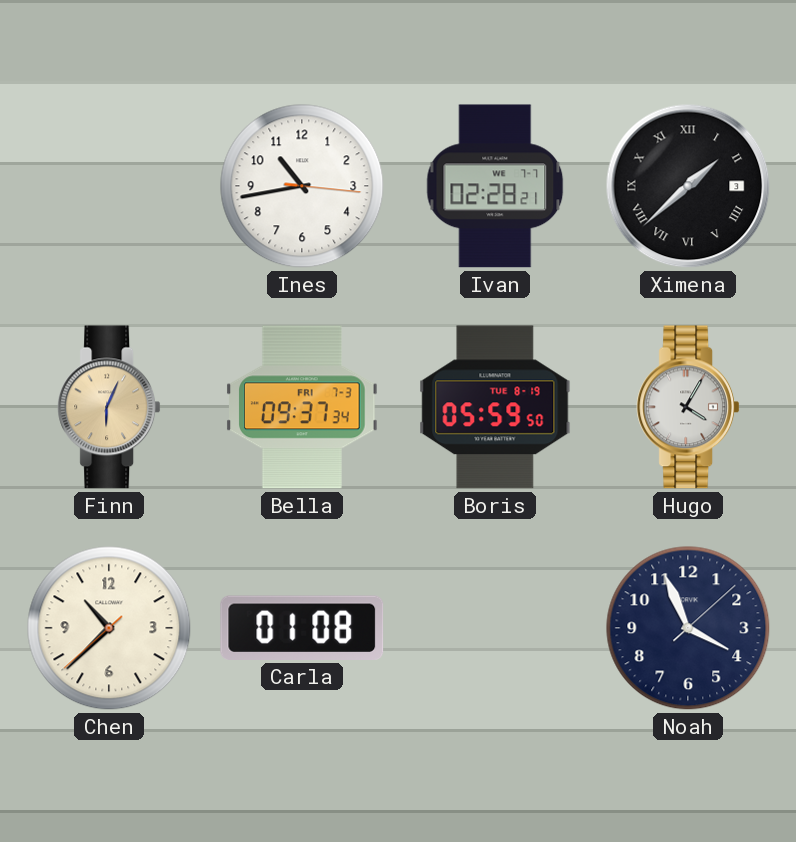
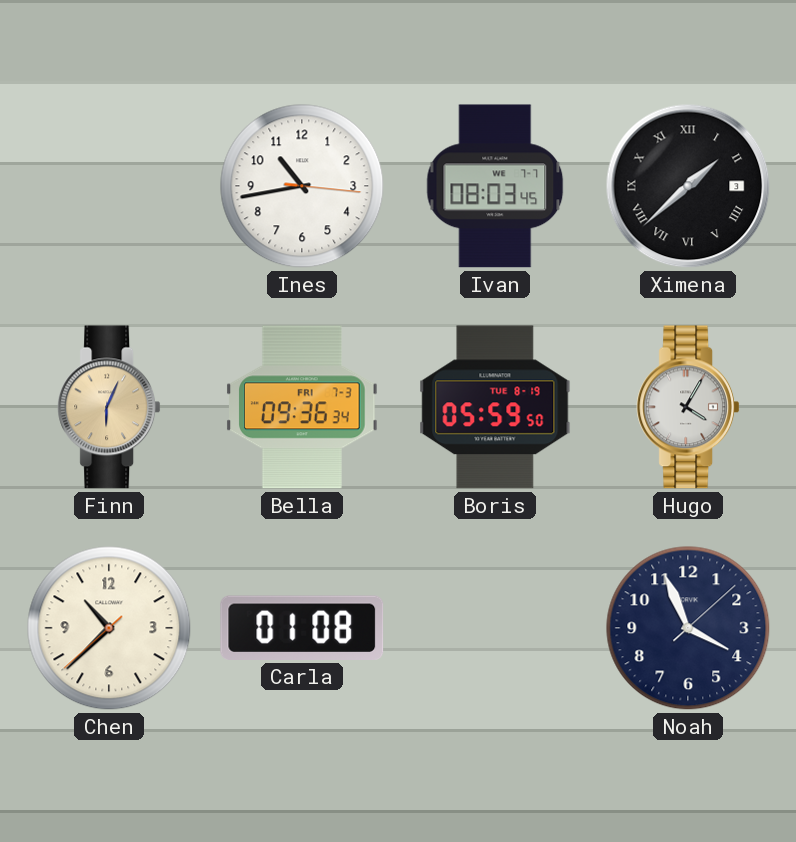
Ivan: 02:28 -> 08:03 (495, 186)
Bella: 09:37 -> 09:36 (303, 407)
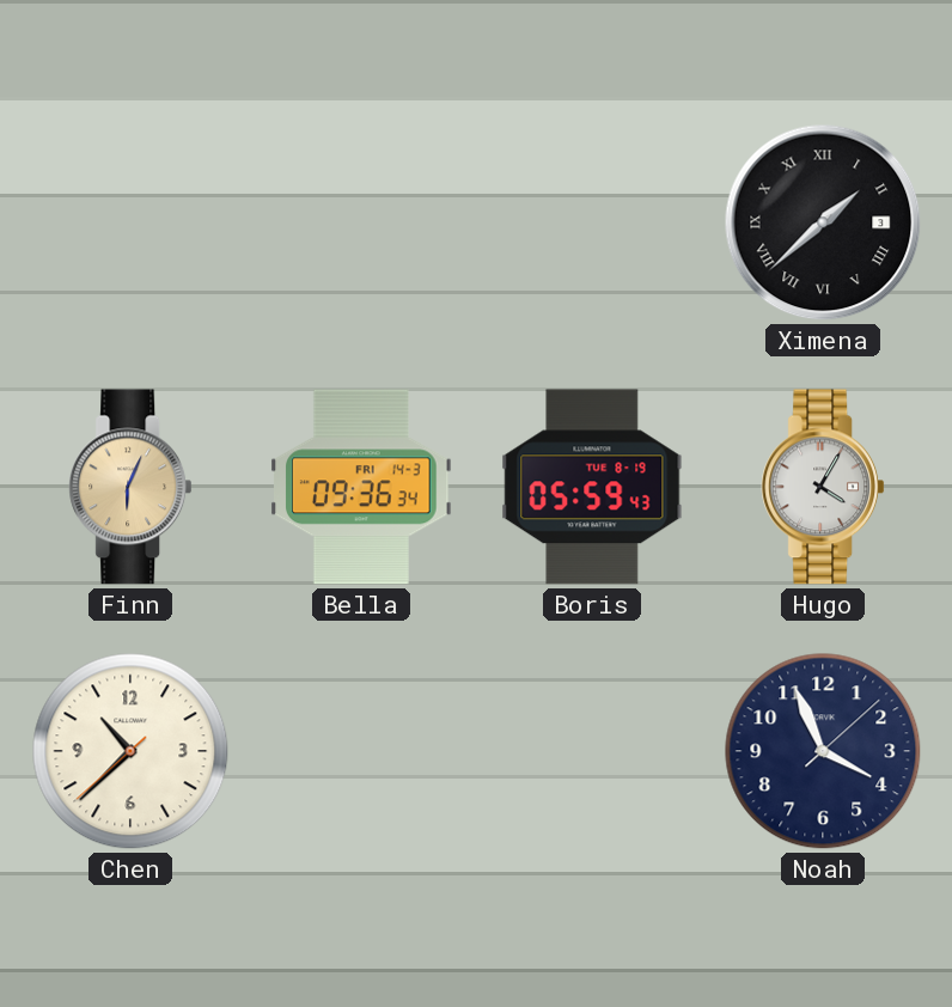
Ines: 10:43 -> none (302, 186)
Ivan: 08:03 -> none (495, 186)
Bella date: FRI 7-3 -> FRI 14-3 (362, 487)
Boris: 05:59:50 -> 05:59:43 (592, 487)
Carla: 01:08 -> none (302, 628)
